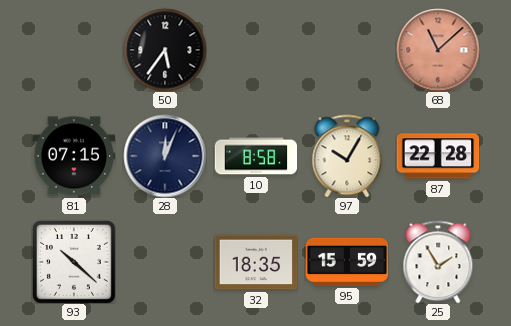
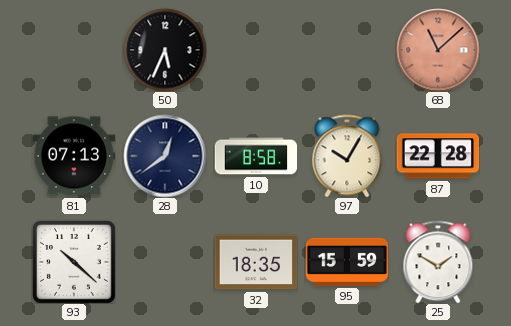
50: 5:36 -> 5:34 (165, 50)
81: 07:15 -> 07:13 (74, 156)
28: 12:04 -> 12:39 (165, 156)
25: 1:55 -> 1:50 (438, 262)
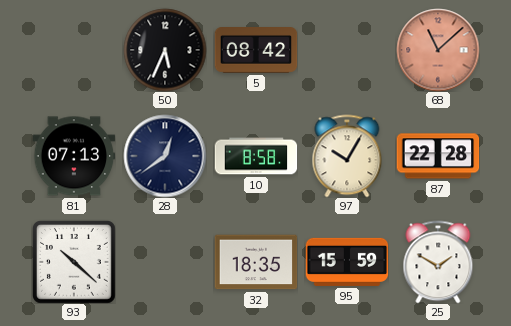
5: none -> 08:42 (256, 51)
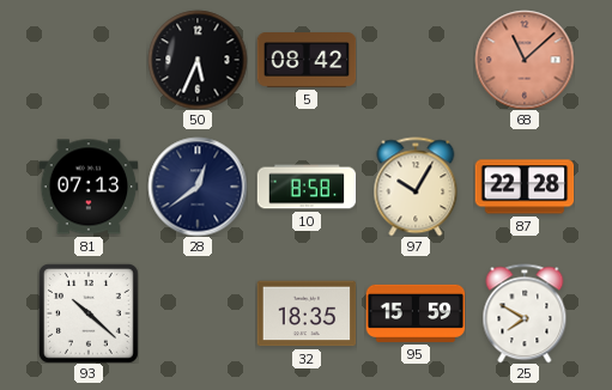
25: 1:50 -> 7:50 (525, 313)
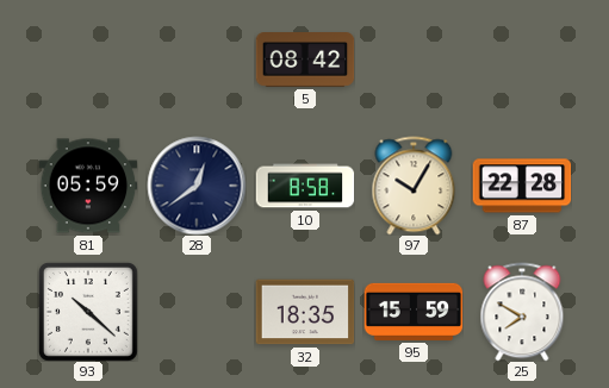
50: 5:34 -> none (198, 60)
68: 11:08 -> none (525, 60)
81: 07:13 -> 05:59 (88, 186)
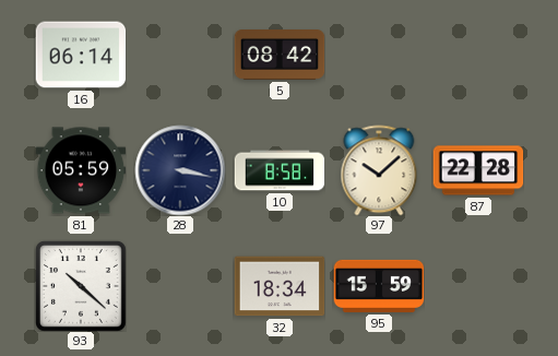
16: none -> 06:14 (81, 55)
28: 12:39 -> 3:17 (180, 170)
97: 10:05 -> 10:08 (379, 170)
32: 18:35 -> 18:34 (280, 286)
25: 7:50 -> none (522, 312)
